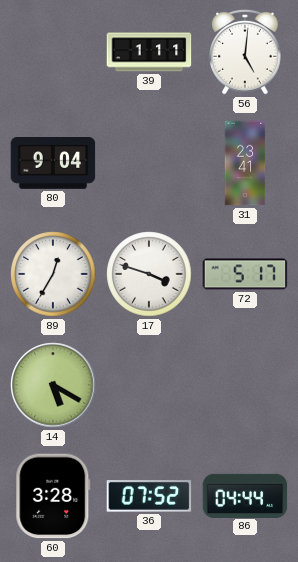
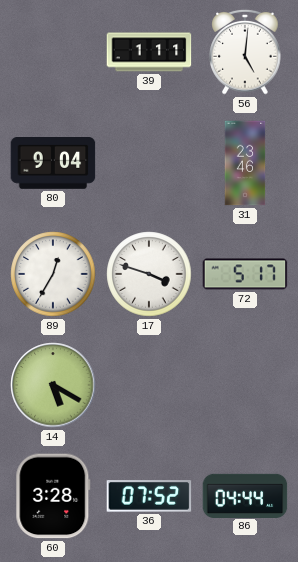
31: 23:41 -> 23:46 (245, 163)
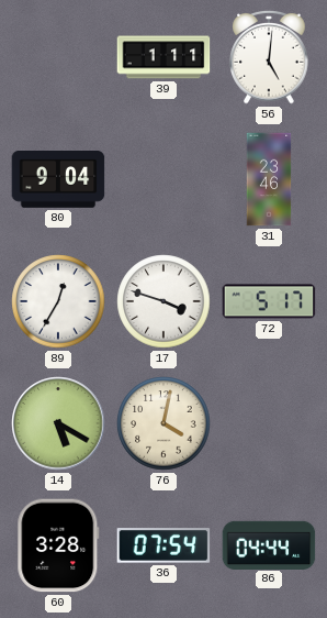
76: none -> 4:02 (163, 423)
36: 07:52 -> 07:54 (163, 545)
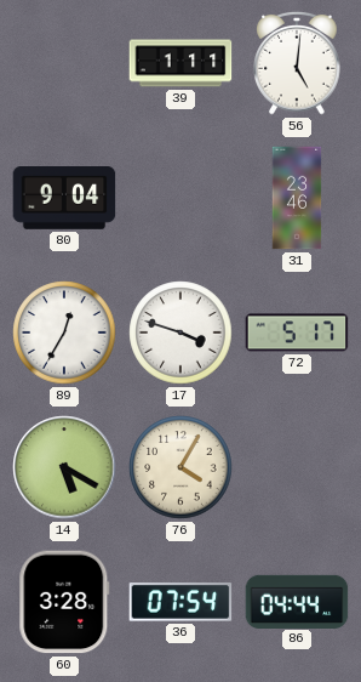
76: 4:02 -> 4:05 (180, 467)
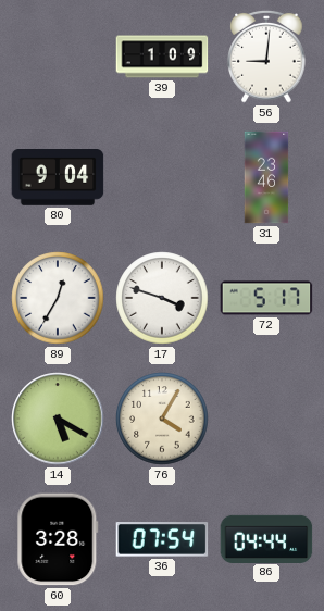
39: 1:11 -> 1:09 (162, 57)
56: 5:01 -> 9:01 (266, 57)
